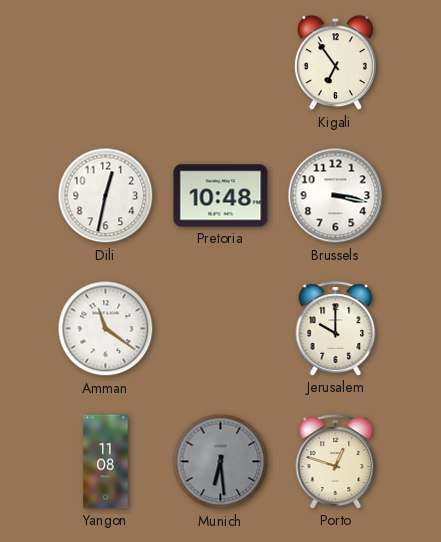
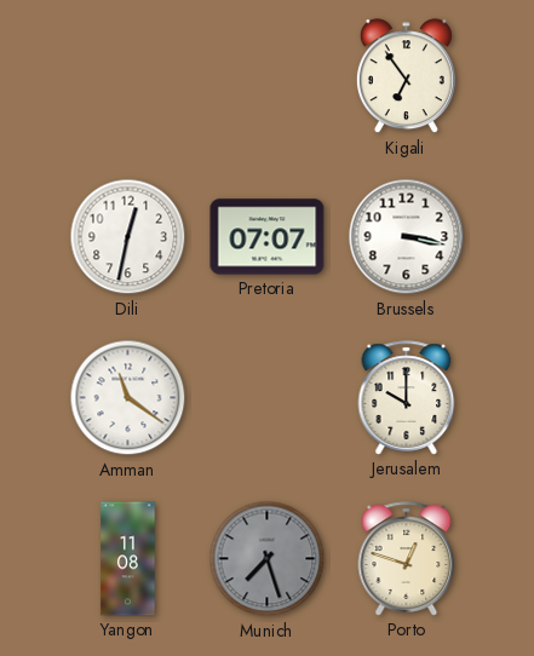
Pretoria: 10:48 -> 07:07 (268, 237)
Munich: 6:29 -> 7:27 (268, 559)
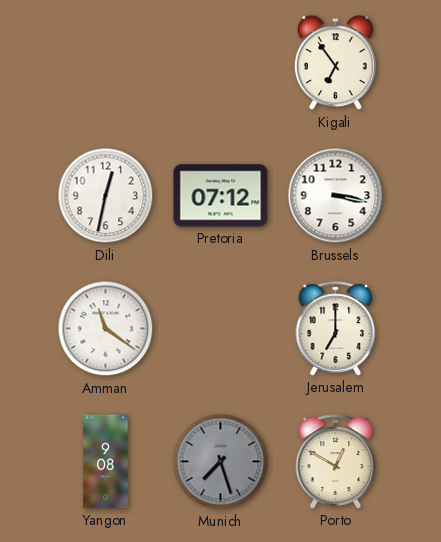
Pretoria: 07:07 -> 07:12 (221, 196)
Jerusalem: 10:00 -> 7:00 (336, 329)
Yangon: 11:08 -> 9:08 (106, 462)
Porto: 12:48 -> 12:50 (336, 462)
